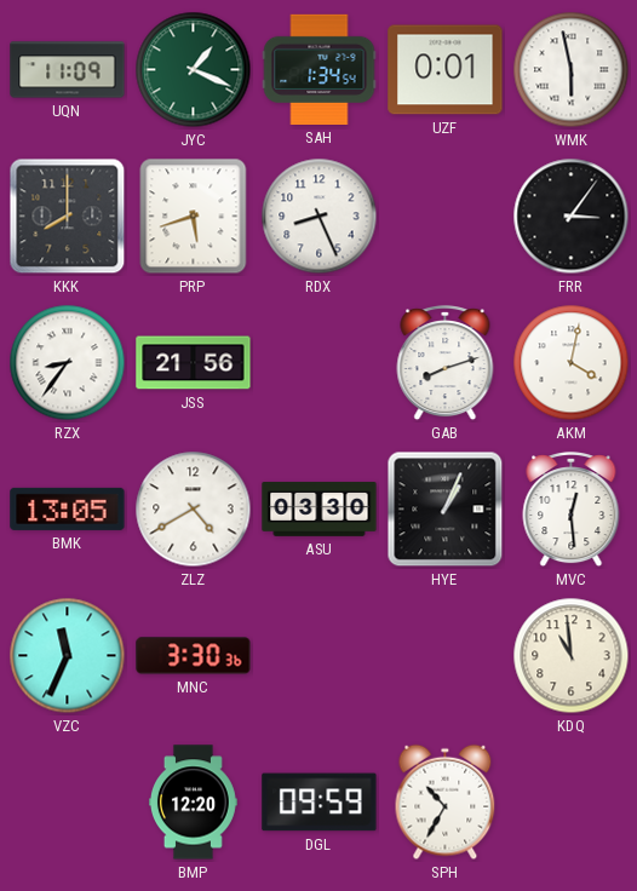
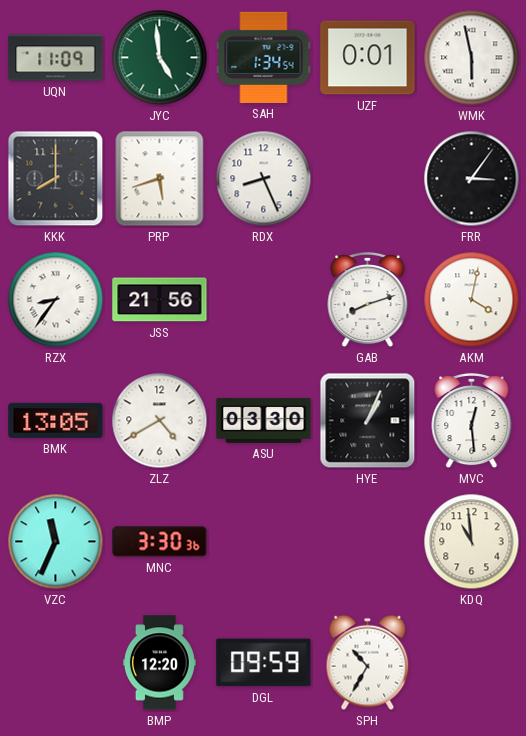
JYC: 1:19 -> 4:59 (160, 58)
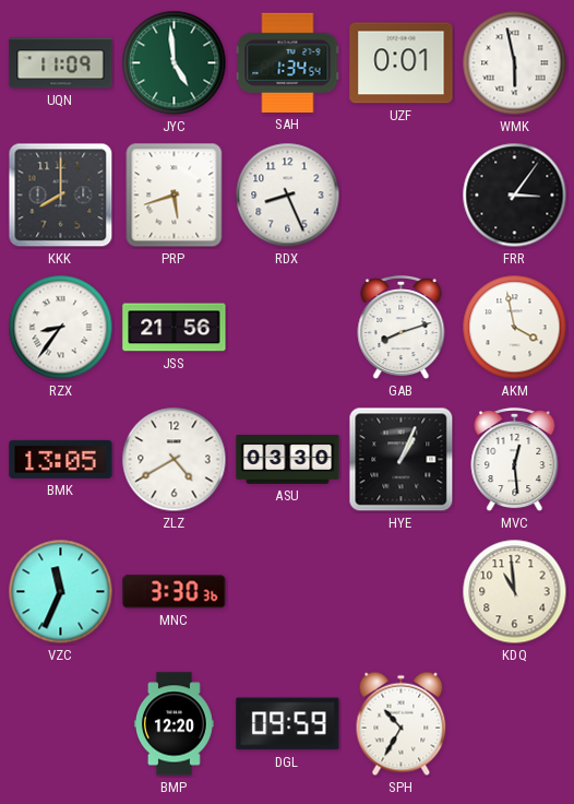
AKM: 4:02 -> 3:58 (515, 328)
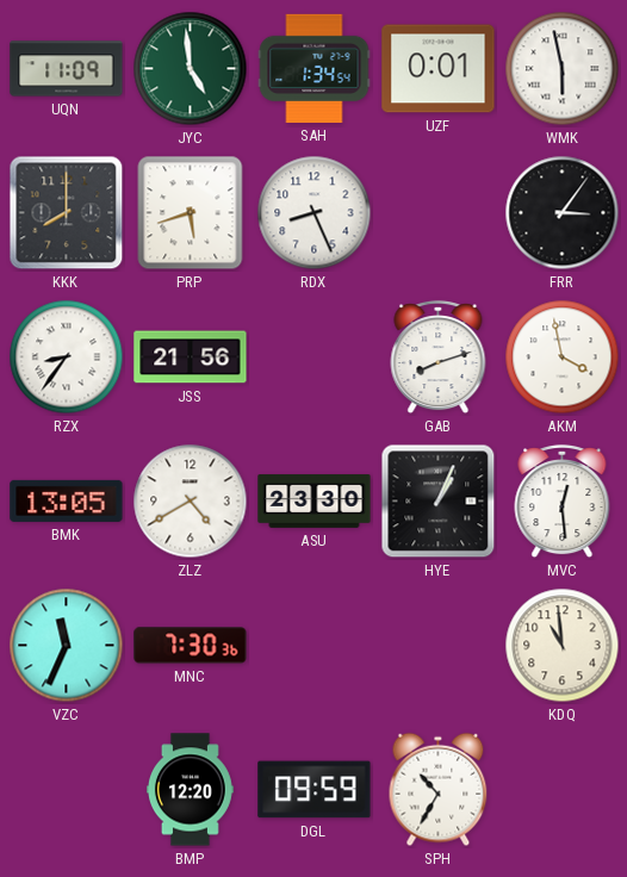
ASU: 03:30 -> 23:30 (315, 502)
MNC: 3:30 -> 7:30 (191, 646)
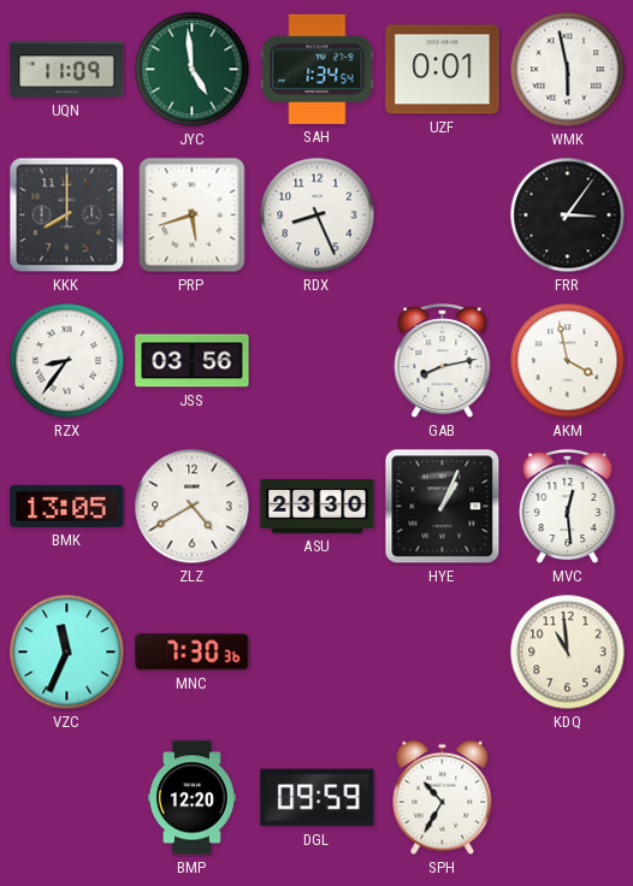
JSS: 21:56 -> 03:56 (193, 361)
GAB: 8:12 -> 8:13 (443, 361)
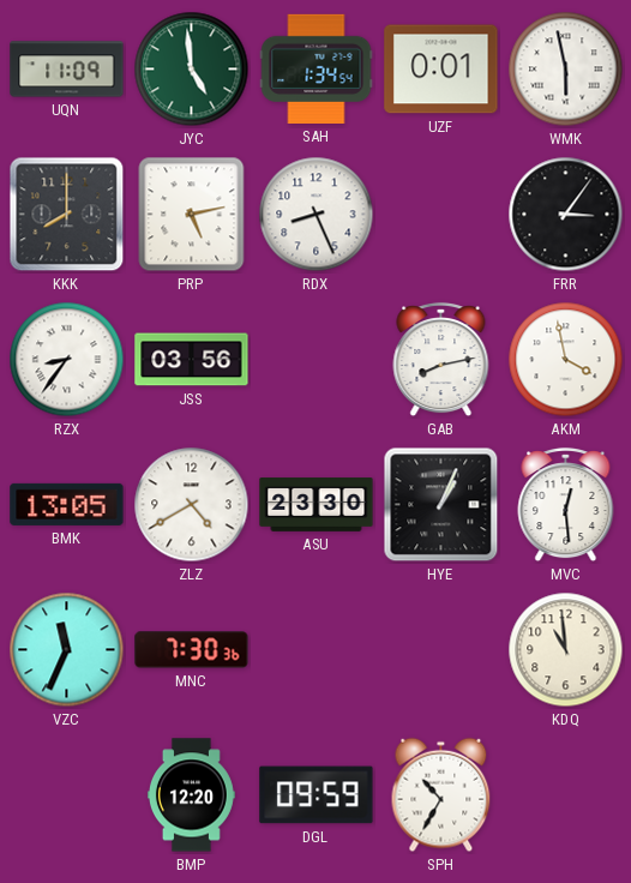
PRP: 5:42 -> 5:13 (192, 215)
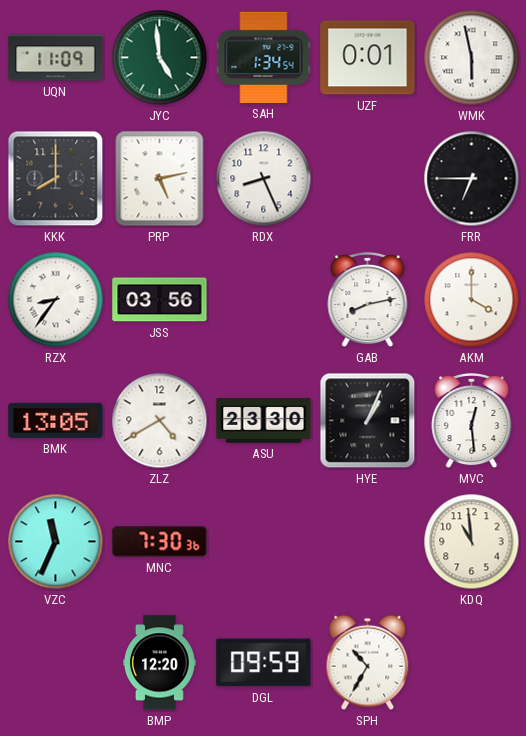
FRR: 3:06 -> 6:45 (472, 179)
AKM: 3:58 -> 4:00 (472, 300)
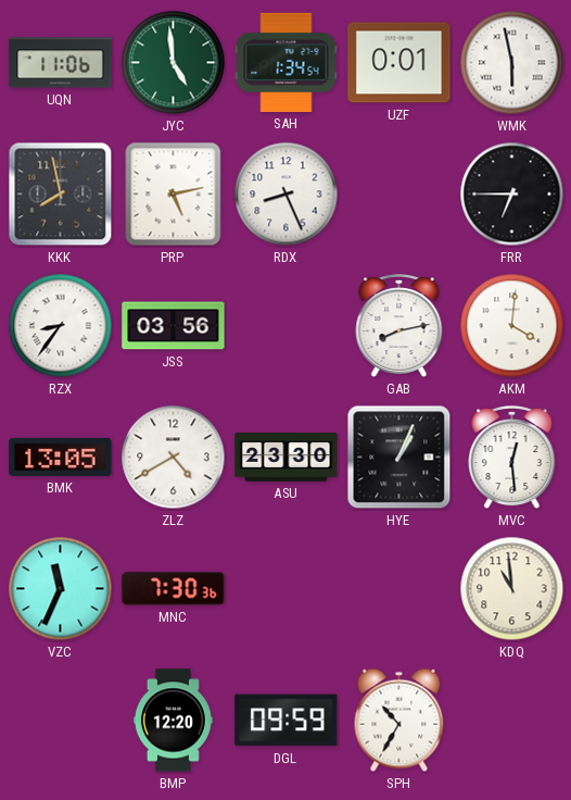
UQN: 11:09 -> 11:06 (61, 63)
KKK: 8:00 -> 7:58 (61, 195)
AKM: 4:00 -> 4:01 (512, 326)
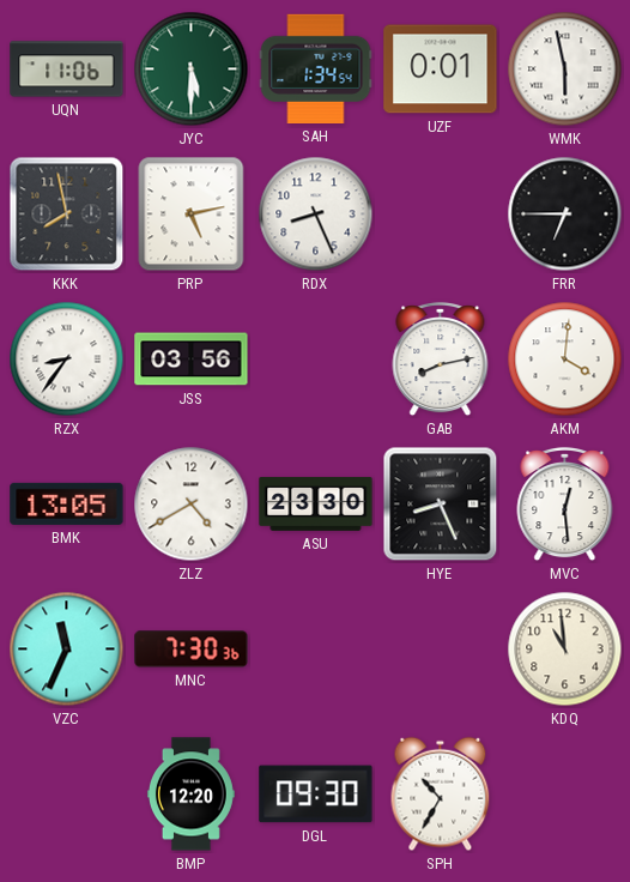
JYC: 4:59 -> 5:30 (192, 70)
HYE: 1:04 -> 8:26 (441, 505)
DGL: 09:59 -> 09:30 (316, 795)
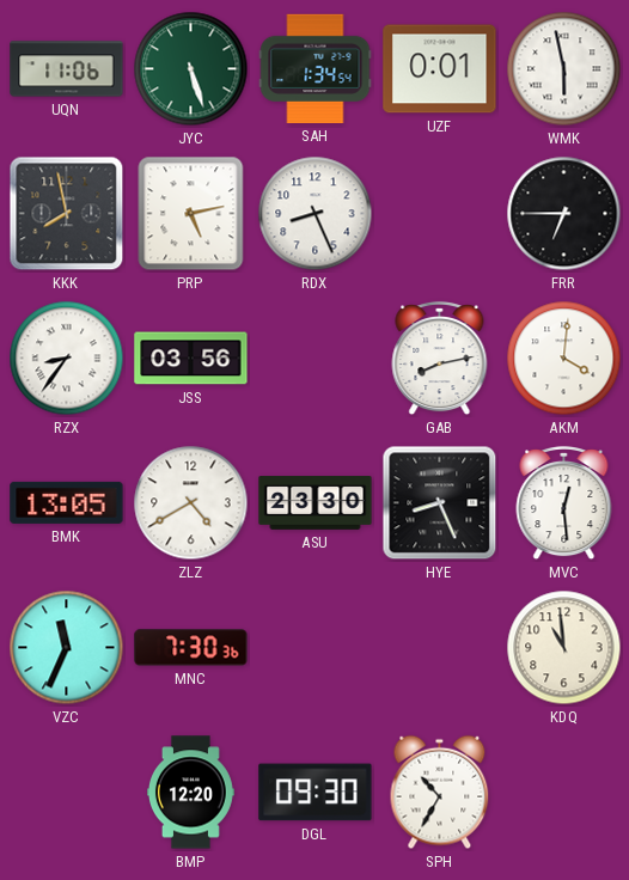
JYC: 5:30 -> 5:27 (191, 69)
